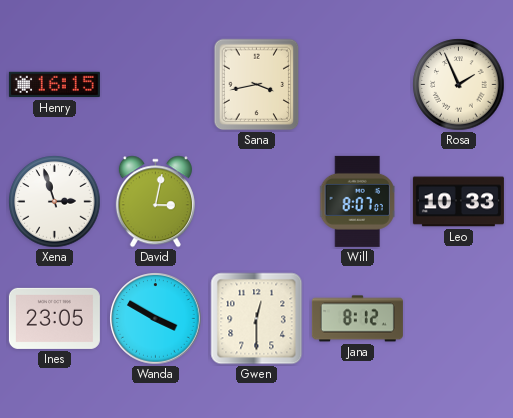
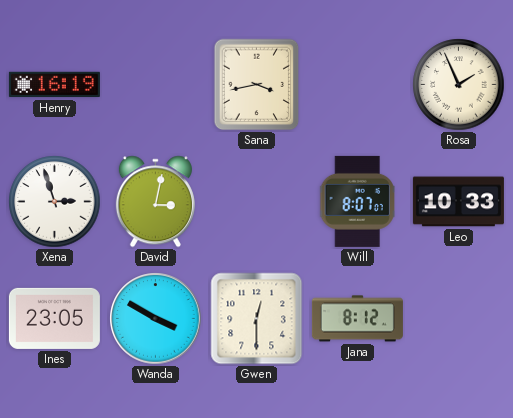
Henry: 16:15 -> 16:19 (54, 85)
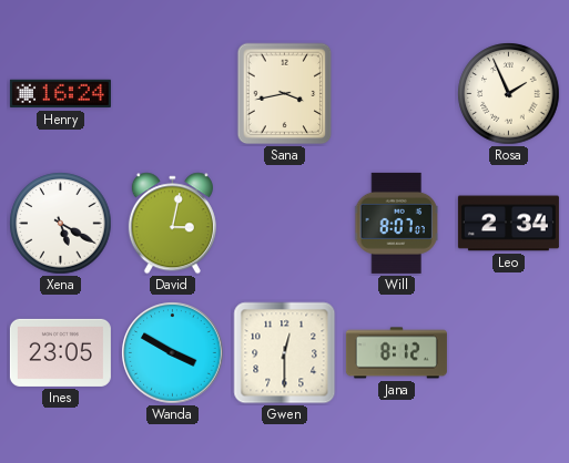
Henry: 16:19 -> 16:24 (60, 94)
Xena: 2:57 -> 5:20 (61, 224)
Leo: 10:33 -> 2:34 (508, 224)
